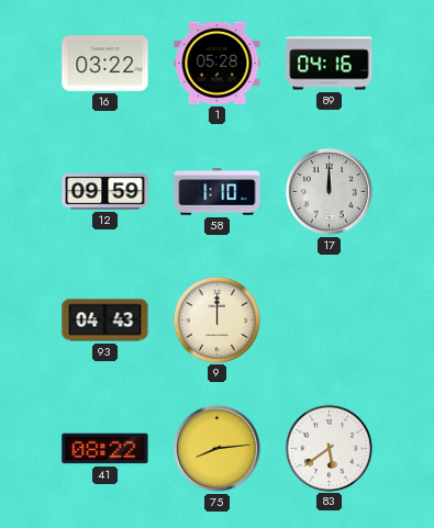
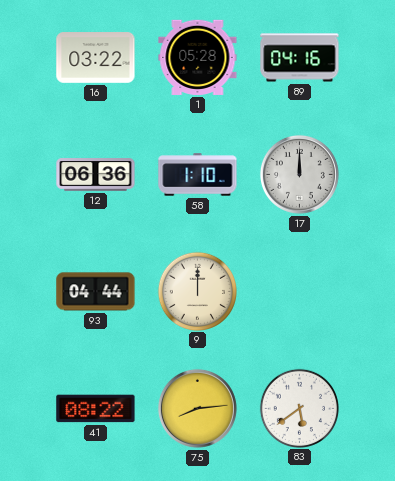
12: 09:59 -> 06:36 (96, 175)
93: 04:43 -> 04:44 (96, 292)
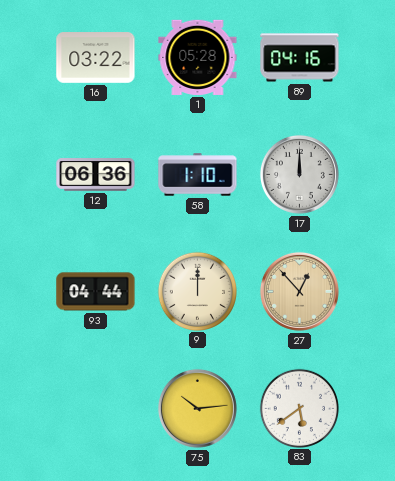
27: none -> 12:53 (299, 291)
41: 08:22 -> none (96, 409)
75: 8:14 -> 10:14 (197, 408)
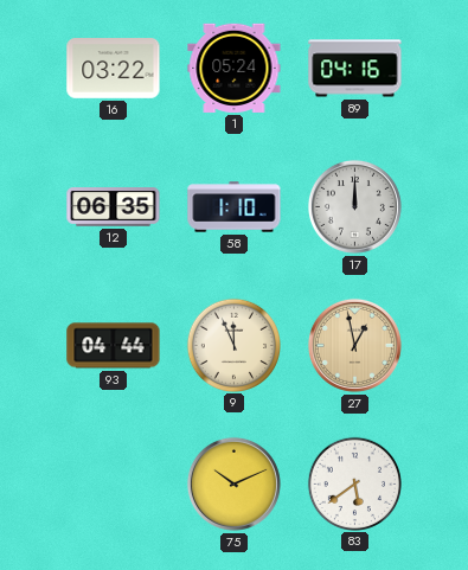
1: 05:28 -> 05:24 (235, 68)
12: 06:36 -> 06:35 (114, 207)
9: 12:00 -> 11:56 (233, 345)
27: 12:53 -> 12:58 (354, 345)
75: 10:14 -> 10:11 (233, 483)
